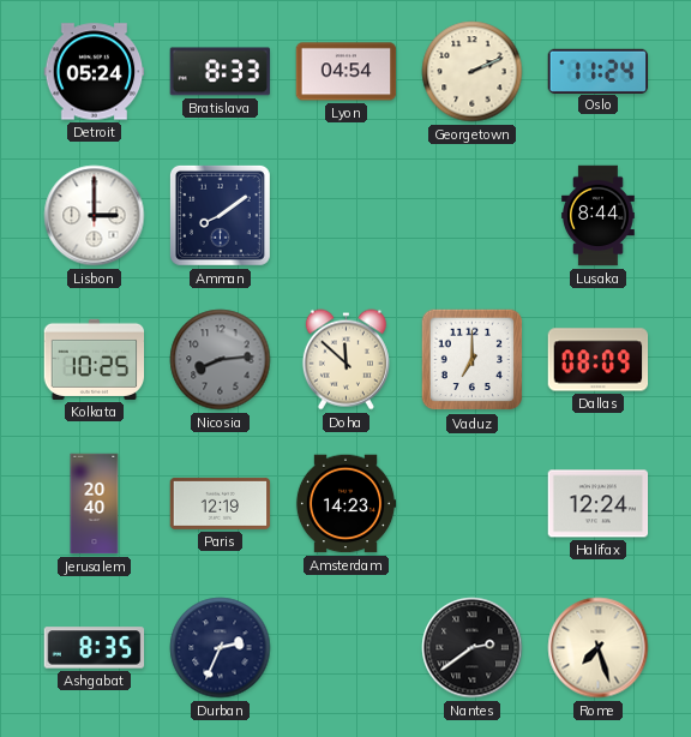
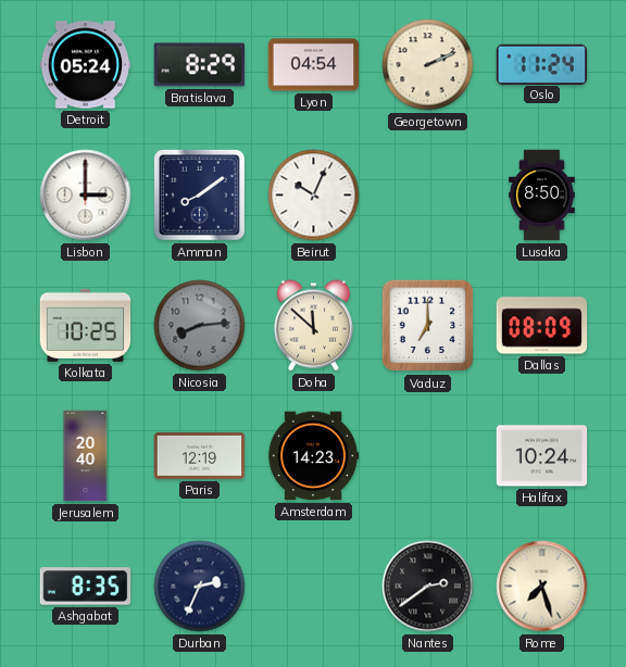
Bratislava: 8:33 -> 8:29 (200, 65)
Beirut: none -> 10:04 (314, 196)
Lusaka: 8:44 -> 8:50 (542, 196)
Halifax: 12:24 -> 10:24 (542, 456)
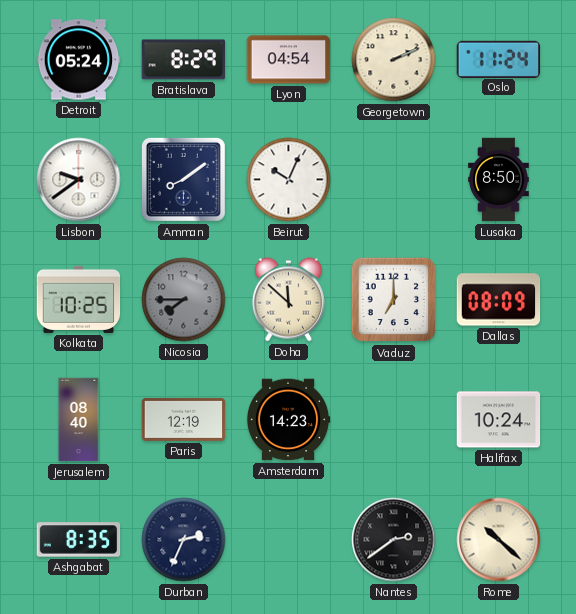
Lisbon: 3:00 -> 9:39 (79, 180)
Nicosia: 8:14 -> 7:45 (184, 300)
Jerusalem: 20:40 -> 08:40 (79, 420)
Rome: 7:27 -> 10:22 (499, 540)
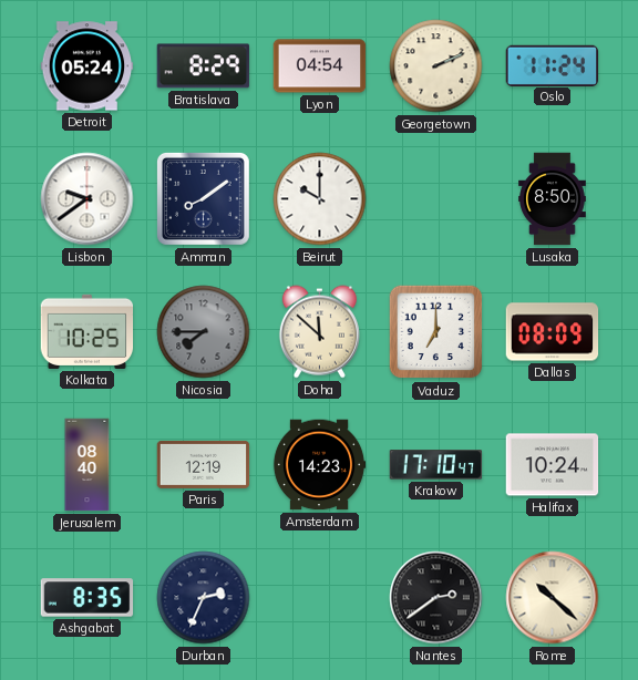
Beirut: 10:04 -> 10:00 (320, 199)
Krakow: none -> 17:10 (436, 465)
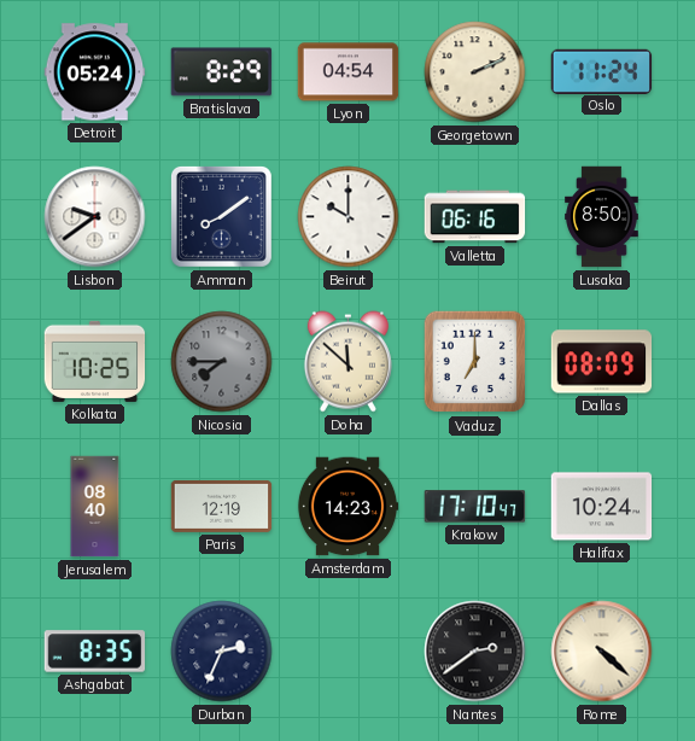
Valletta: none -> 06:16 (475, 217)
Rome: 10:22 -> 4:22 (602, 652)
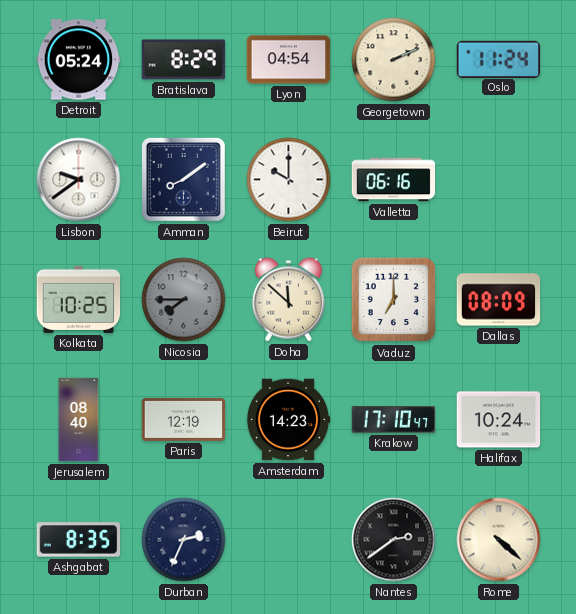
Lusaka: 8:50 -> none (602, 217)
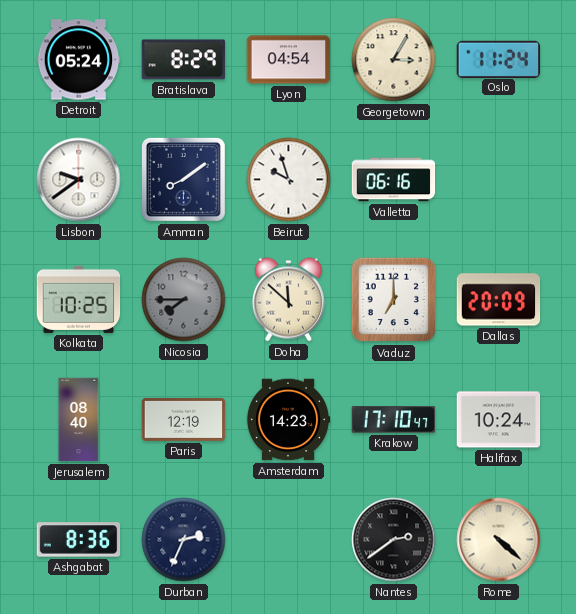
Georgetown: 2:11 -> 3:05 (394, 60)
Beirut: 10:00 -> 9:57 (289, 180)
Dallas: 08:09 -> 20:09 (499, 300)
Ashgabat: 8:35 -> 8:36 (79, 540)
